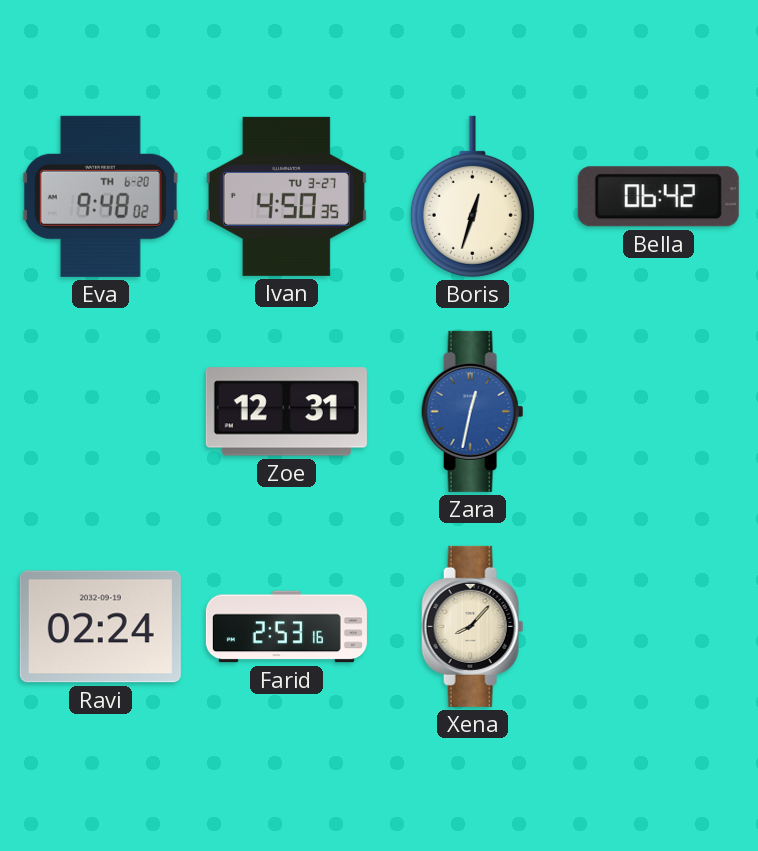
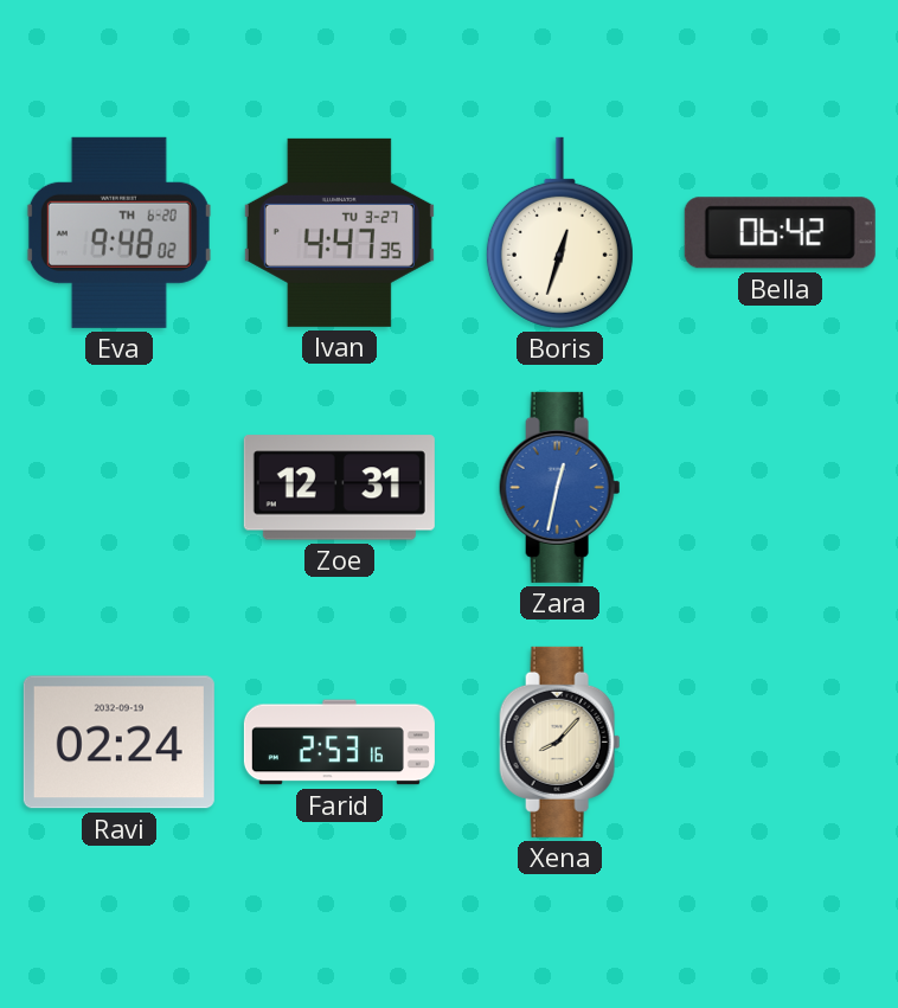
Ivan: 4:50 -> 4:47 (339, 232)
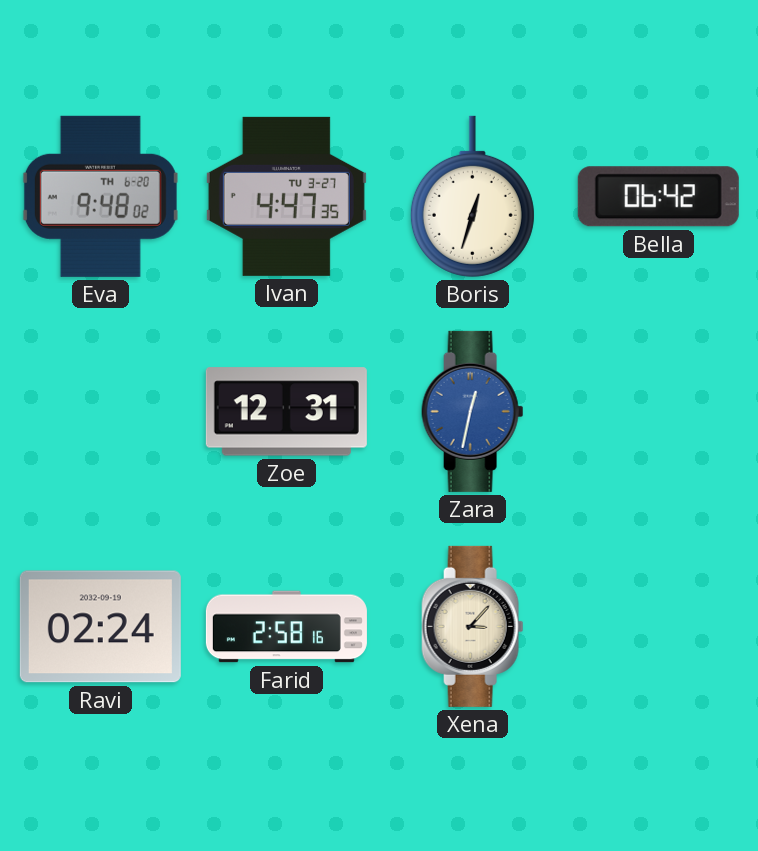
Farid: 2:53 -> 2:58 (286, 627)
Xena: 8:07 -> 3:07 (473, 626)
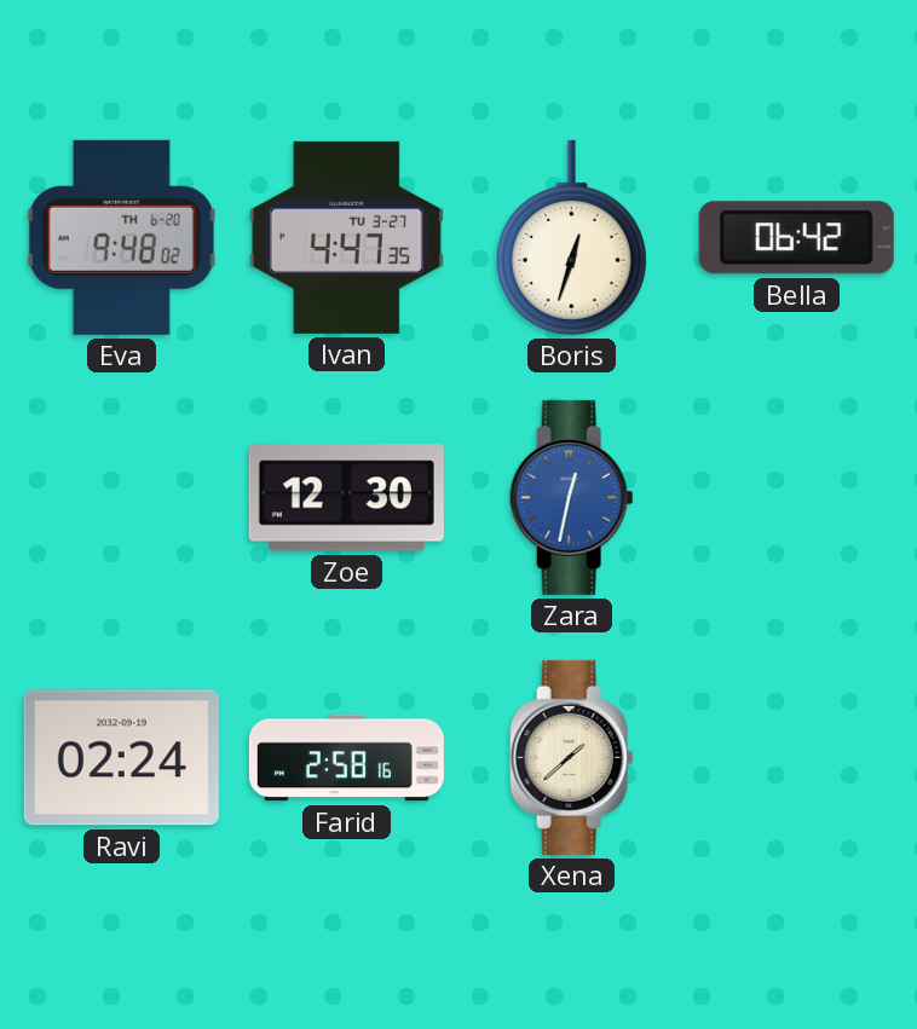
Zoe: 12:31 -> 12:30 (346, 498)
Xena: 3:07 -> 1:38 (572, 757)
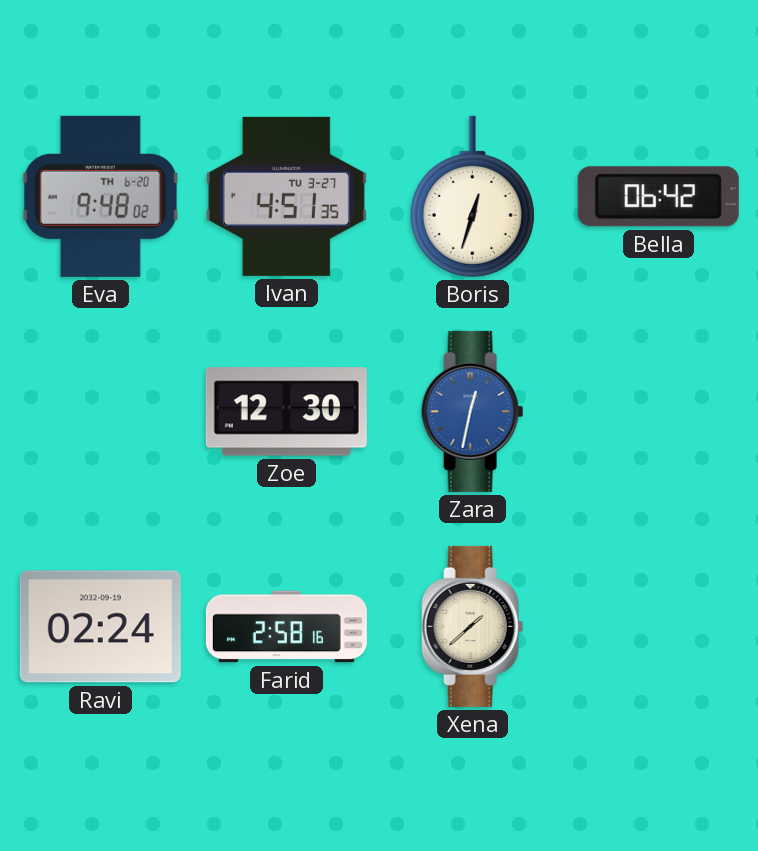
Ivan: 4:47 -> 4:51 (286, 196)
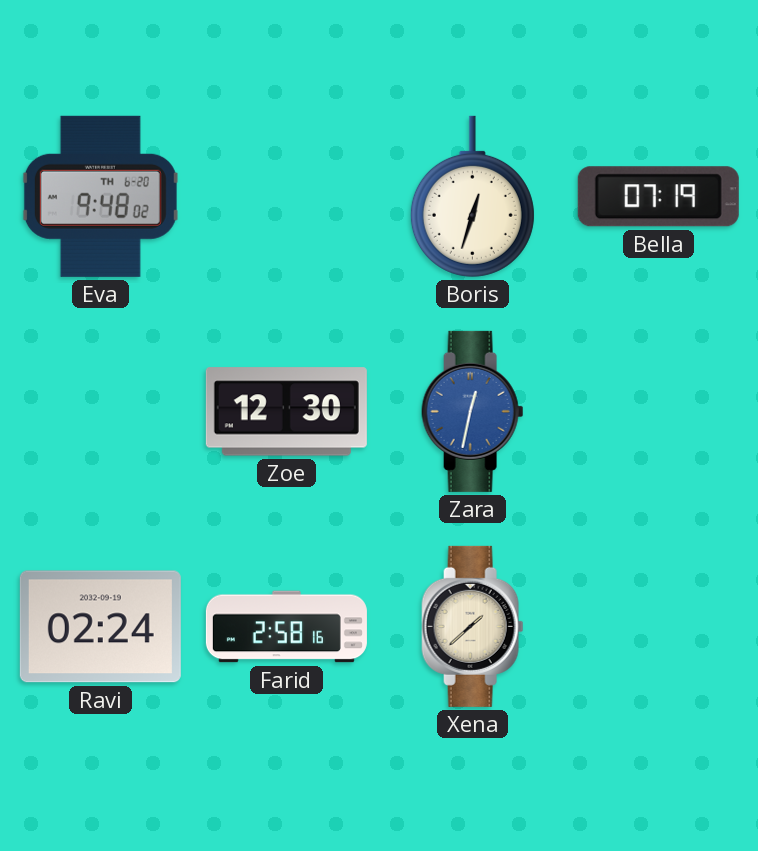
Ivan: 4:51 -> none (286, 196)
Bella: 06:42 -> 07:19 (658, 197)
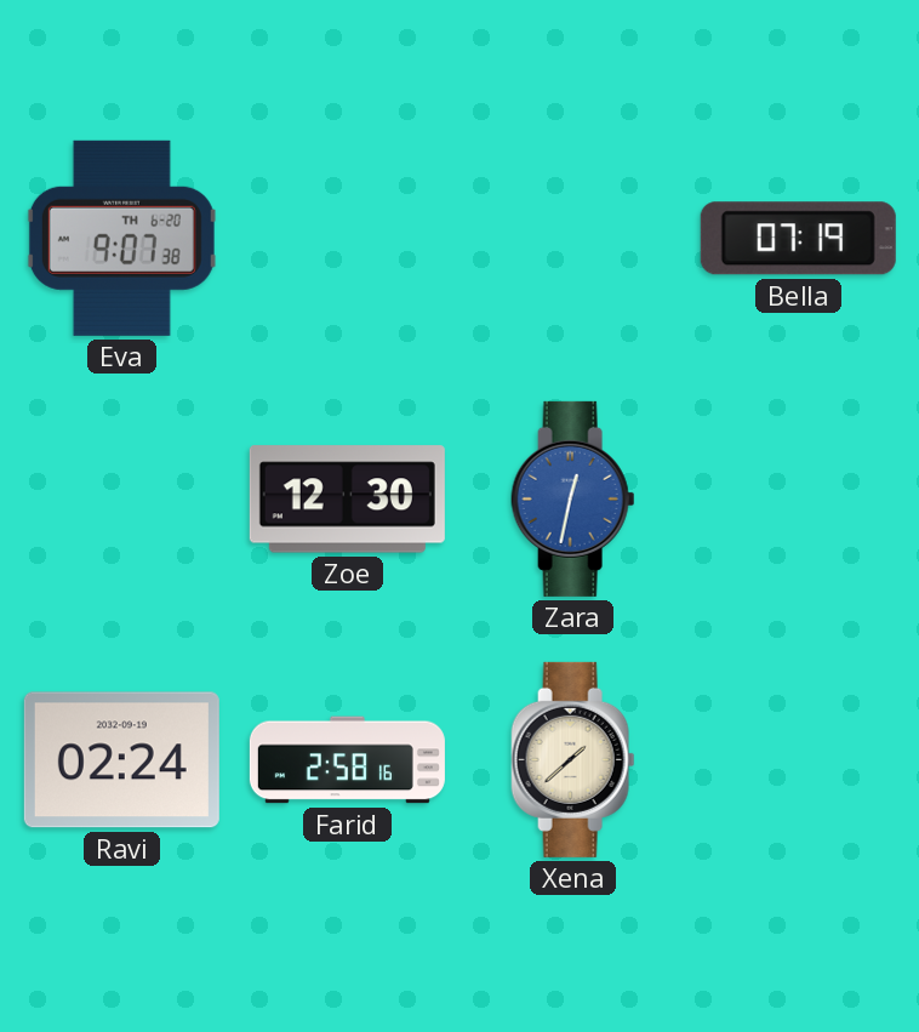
Eva: 9:48 -> 9:07 (121, 238)
Boris: 12:33 -> none (472, 196)
